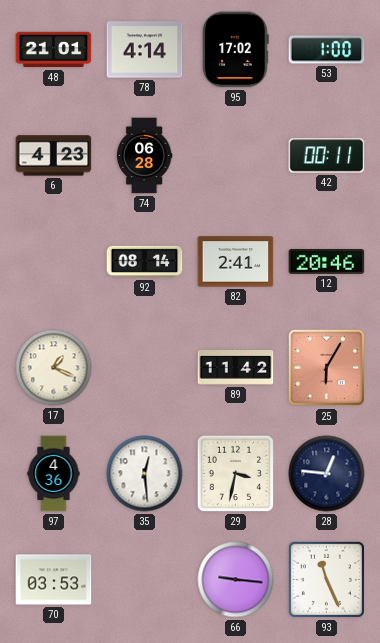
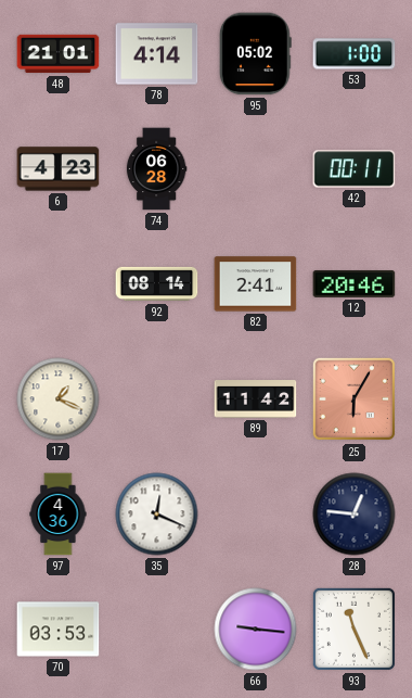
95: 17:02 -> 05:02 (255, 54)
35: 12:29 -> 12:19 (157, 515)
29: 3:32 -> none (235, 473)
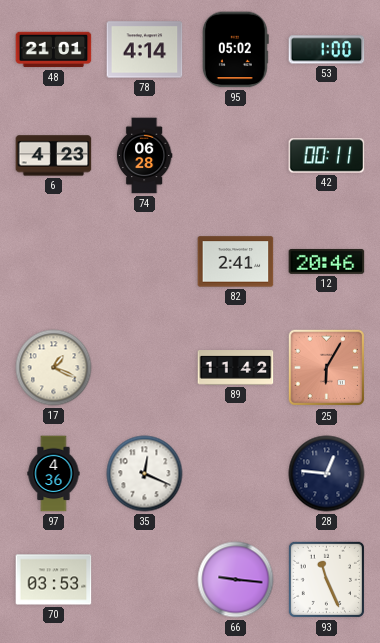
92: 08:14 -> none (157, 284)
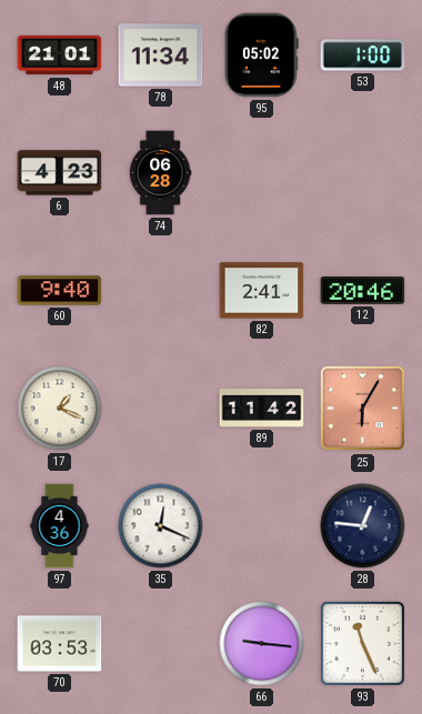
78: 4:14 -> 11:34 (161, 56)
42: 00:11 -> none (327, 156)
60: none -> 9:40 (60, 291)
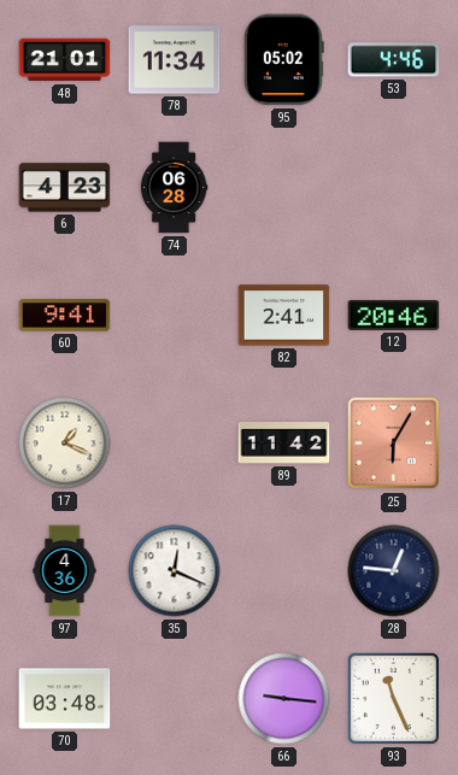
53: 1:00 -> 4:46 (394, 60)
60: 9:40 -> 9:41 (65, 316)
70: 03:53 -> 03:48 (65, 699)
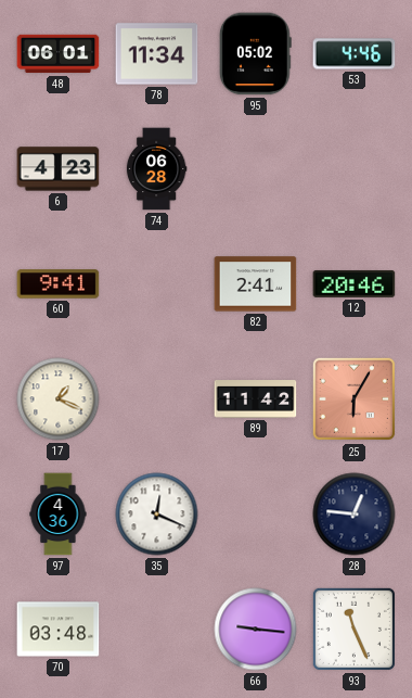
48: 21:01 -> 06:01 (59, 54)
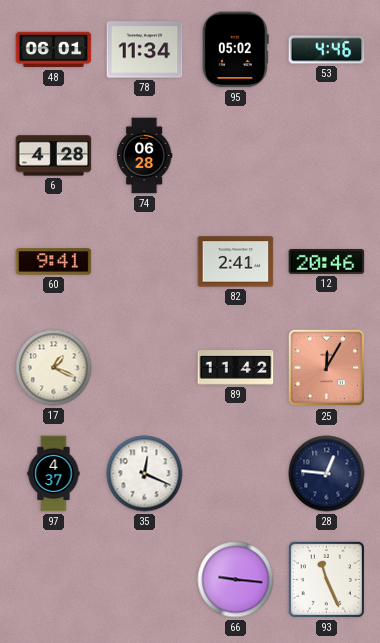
6: 4:23 -> 4:28 (54, 156)
25: 6:05 -> 12:05 (327, 368)
97: 4:36 -> 4:37 (54, 474)
70: 03:48 -> none (59, 630)
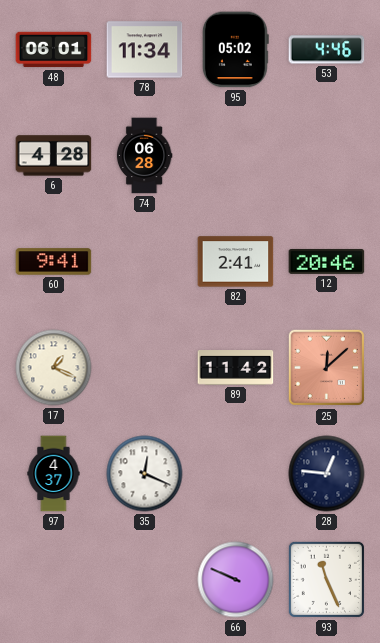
25: 12:05 -> 12:08 (327, 368)
66: 9:16 -> 9:49 (236, 580)
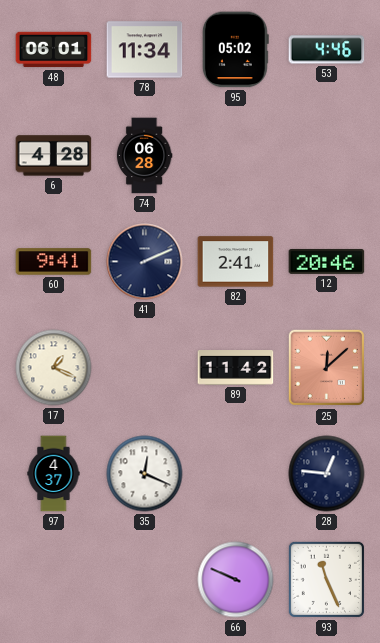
41: none -> 2:11 (145, 262)
